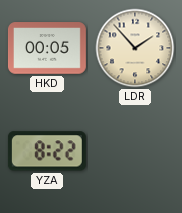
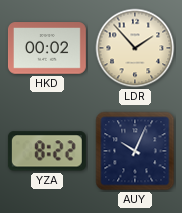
HKD: 00:05 -> 00:02 (47, 48)
AUY: none -> 10:04 (135, 151)
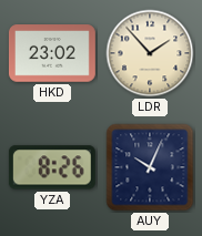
HKD: 00:02 -> 23:02 (52, 53)
YZA: 8:22 -> 8:26 (52, 167)
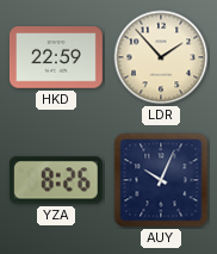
HKD: 23:02 -> 22:59 (56, 57)
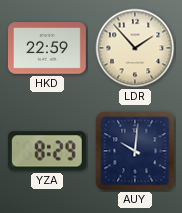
YZA: 8:26 -> 8:29 (47, 151)
AUY: 10:04 -> 10:01 (135, 151)
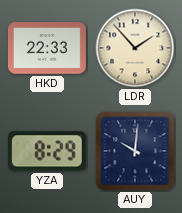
HKD: 22:59 -> 22:33 (47, 48)
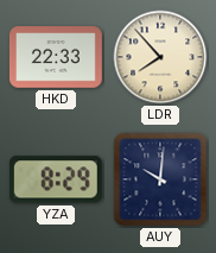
LDR: 1:53 -> 7:53 (160, 57)
